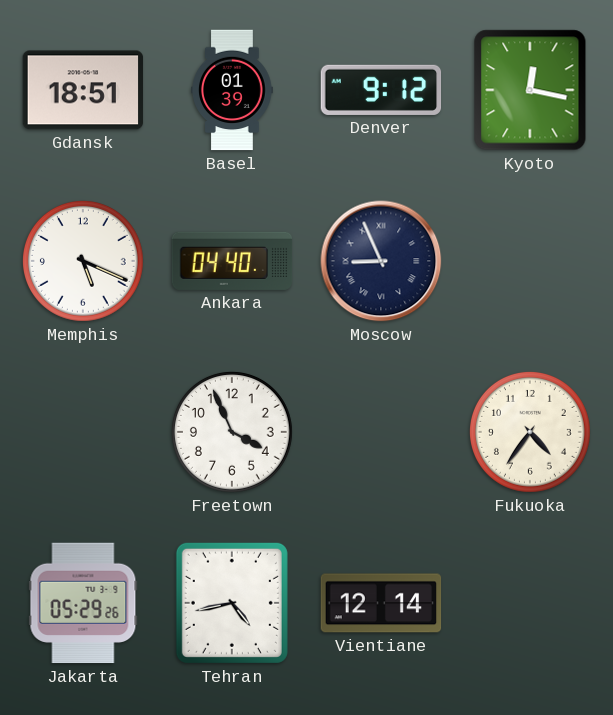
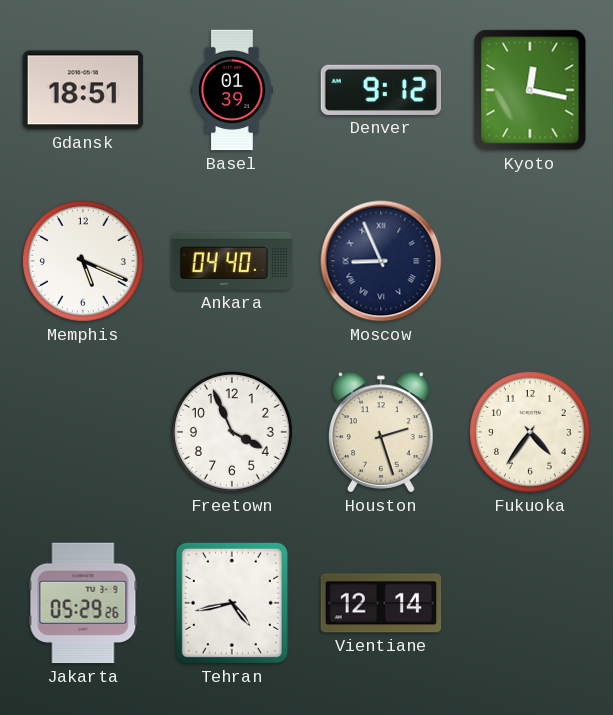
Houston: none -> 2:27 (382, 432)
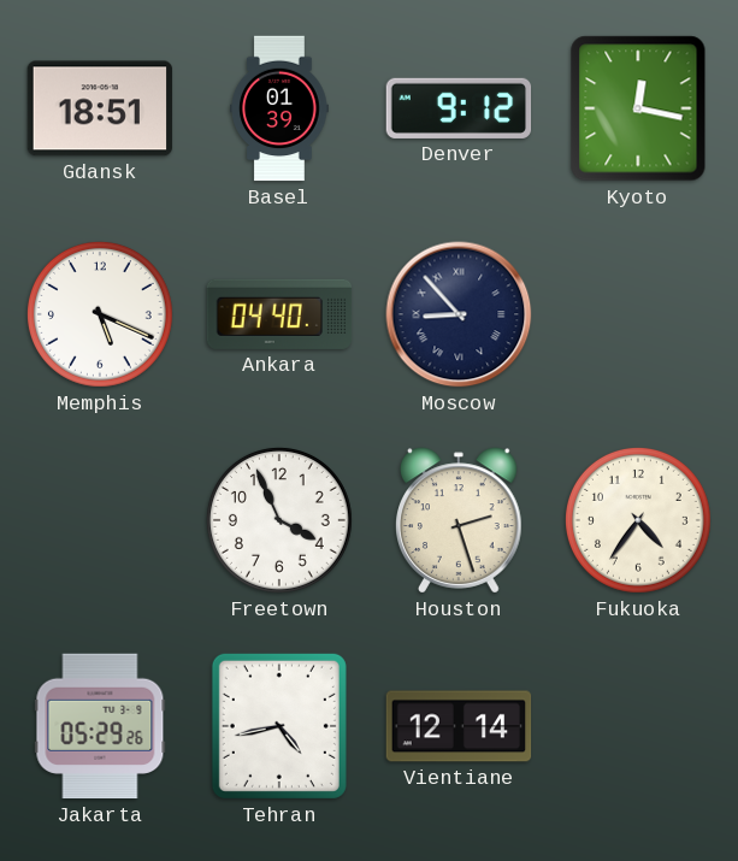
Moscow: 8:56 -> 8:53 (459, 314)
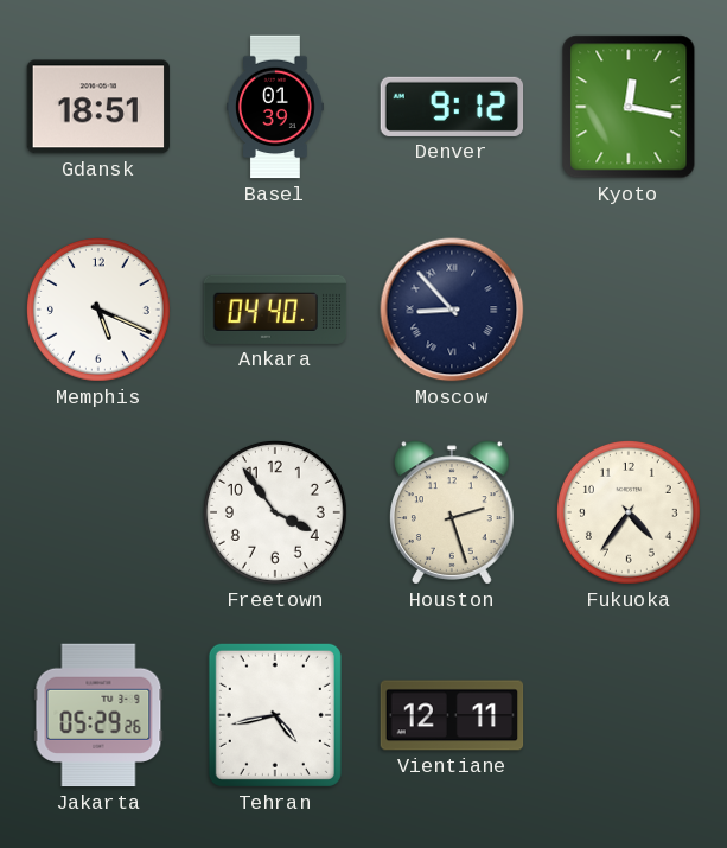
Freetown: 3:56 -> 3:54 (275, 512)
Vientiane: 12:14 -> 12:11 (452, 715)
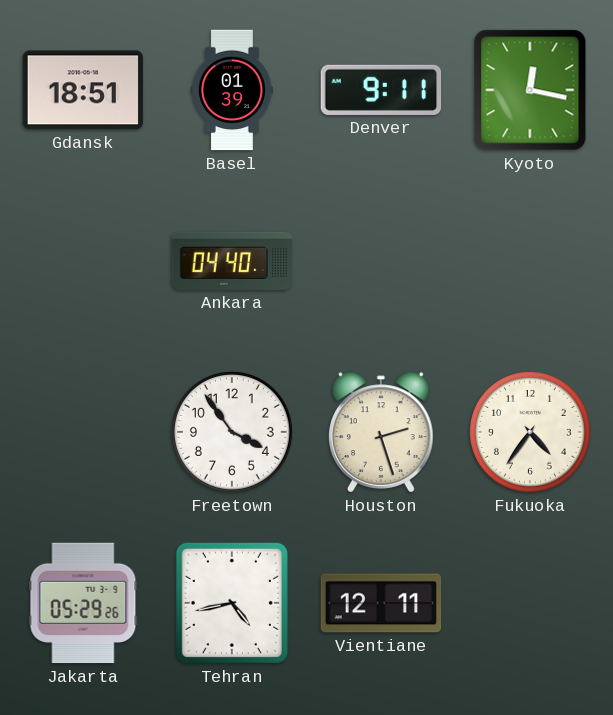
Denver: 9:12 -> 9:11 (381, 90)
Memphis: 5:19 -> none (98, 310)
Moscow: 8:53 -> none (452, 310)
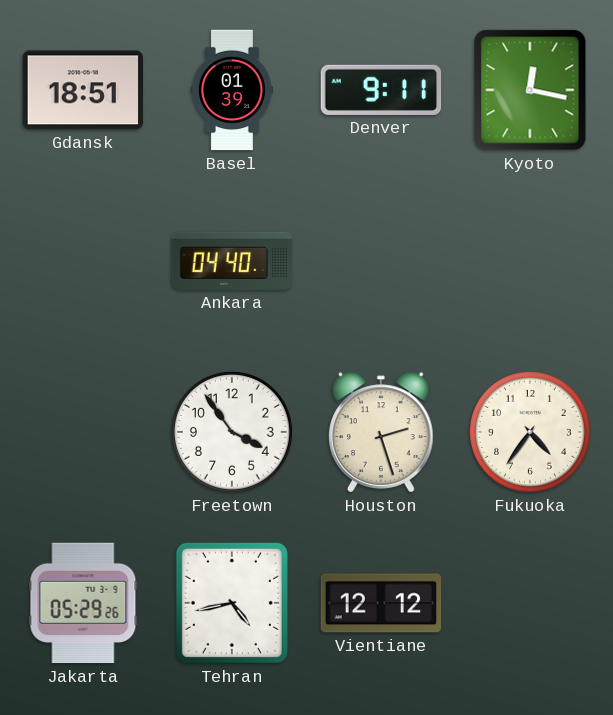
Vientiane: 12:11 -> 12:12 (381, 603)
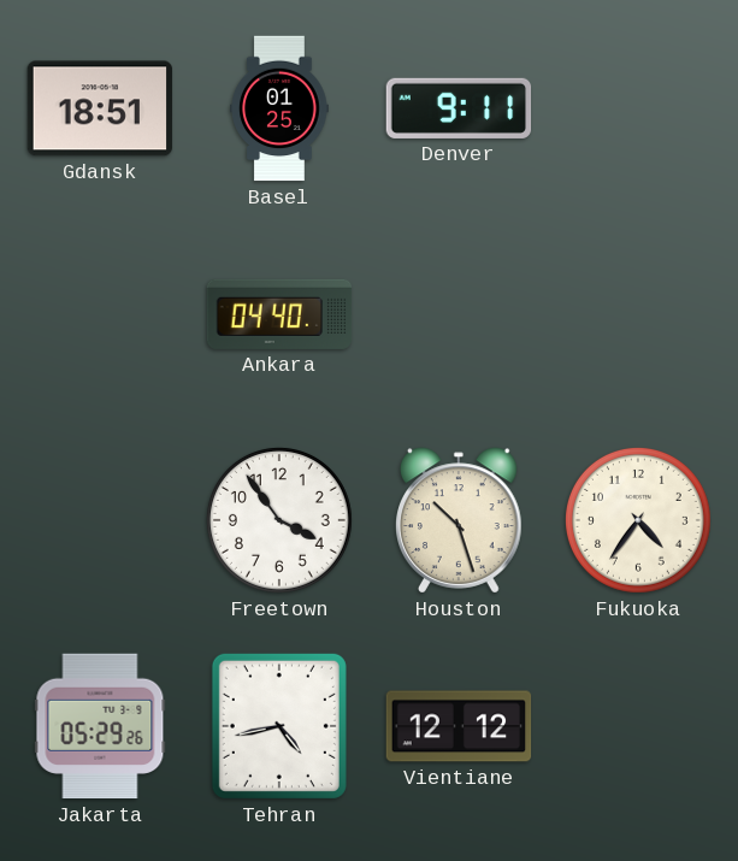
Basel: 01:39 -> 01:25 (279, 108)
Kyoto: 12:17 -> none (530, 90)
Houston: 2:27 -> 10:27 (460, 520)
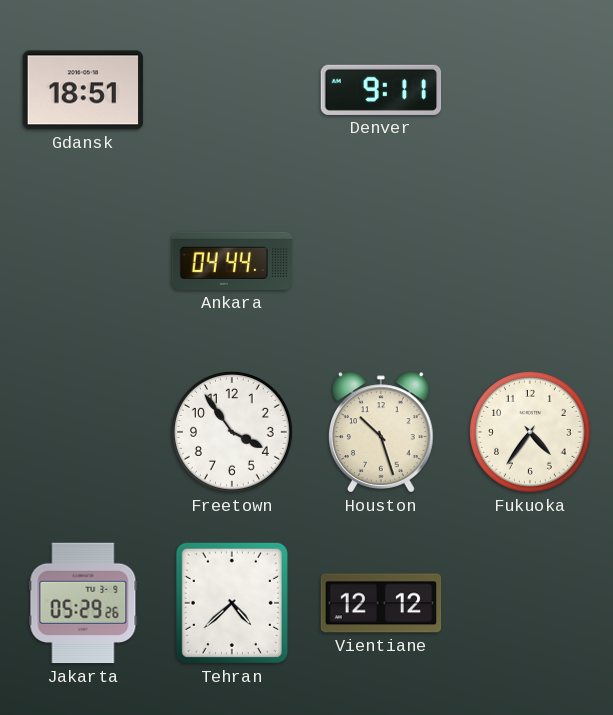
Basel: 01:25 -> none (279, 108)
Ankara: 04:40 -> 04:44 (232, 261)
Tehran: 4:43 -> 4:38 (232, 603)
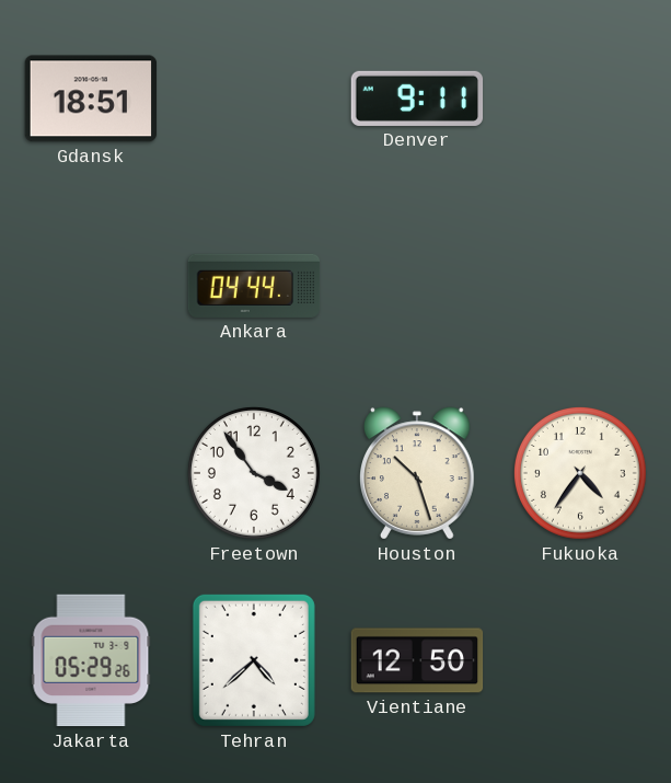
Vientiane: 12:12 -> 12:50 (417, 660)
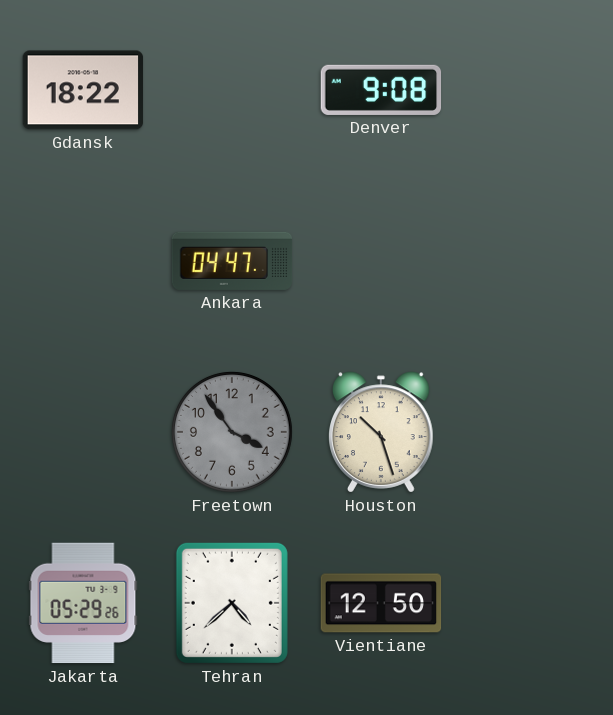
Gdansk: 18:51 -> 18:22 (83, 90)
Denver: 9:11 -> 9:08 (381, 90)
Ankara: 04:44 -> 04:47 (232, 261)
Freetown dial: white -> grey (232, 432)
Fukuoka: 4:36 -> none (580, 473)
